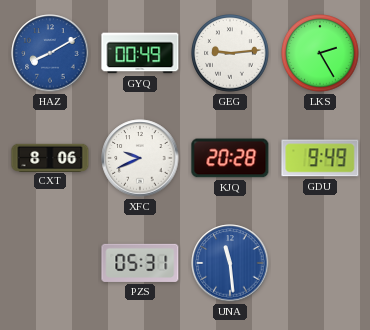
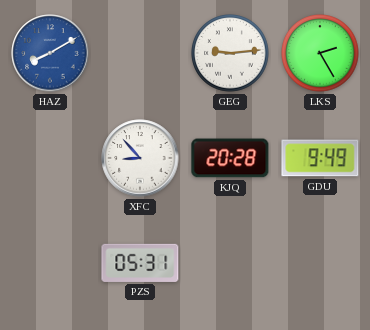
GYQ: 00:49 -> none (140, 53)
CXT: 8:06 -> none (50, 157)
XFC: 9:41 -> 8:53 (140, 158)
UNA: 11:29 -> none (230, 263)
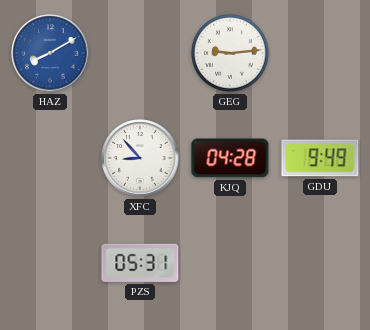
LKS: 2:25 -> none (320, 53)
KJQ: 20:28 -> 04:28 (230, 158)
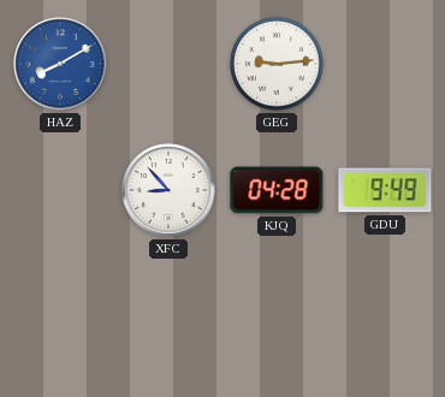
PZS: 05:31 -> none (140, 263)
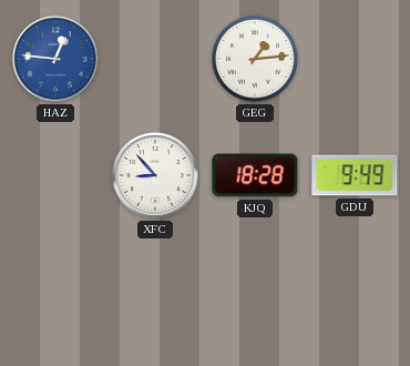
HAZ: 8:10 -> 12:46 (55, 59)
GEG: 9:14 -> 1:14 (255, 59)
KJQ: 04:28 -> 18:28 (255, 175)
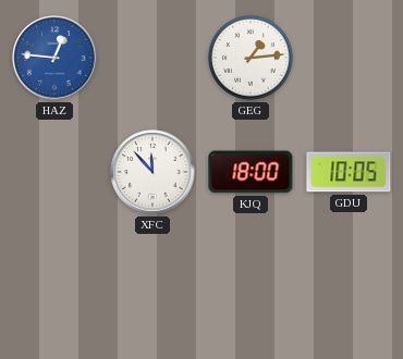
XFC: 8:53 -> 11:53 (152, 172)
KJQ: 18:28 -> 18:00 (251, 172)
GDU: 9:49 -> 10:05 (349, 172)
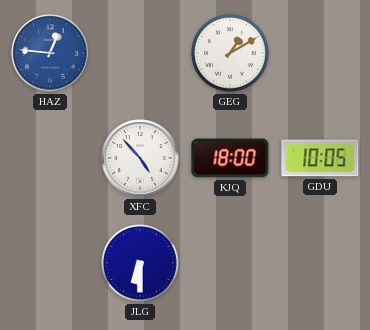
GEG: 1:14 -> 1:10 (230, 53)
XFC: 11:53 -> 4:53 (140, 158)
JLG: none -> 6:30 (140, 263)
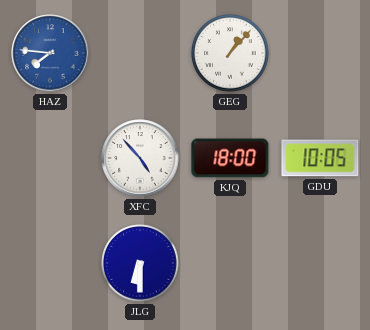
HAZ: 12:46 -> 7:46 (50, 53)
GEG: 1:10 -> 1:07 (230, 53)
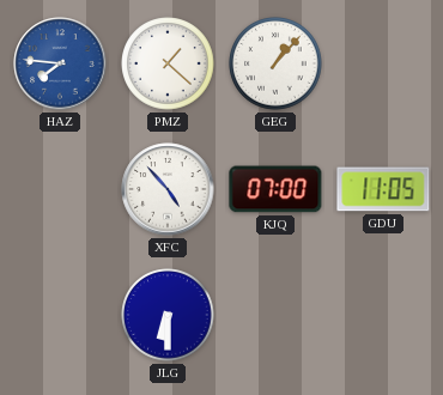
PMZ: none -> 1:22 (168, 63)
KJQ: 18:00 -> 07:00 (275, 189)
GDU: 10:05 -> 11:05 (383, 189)
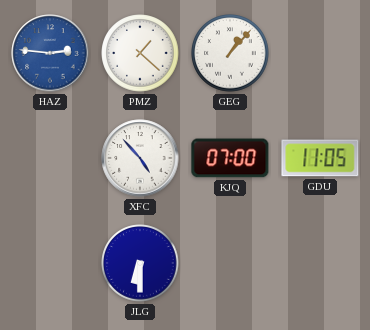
HAZ: 7:46 -> 2:46 (50, 53)
